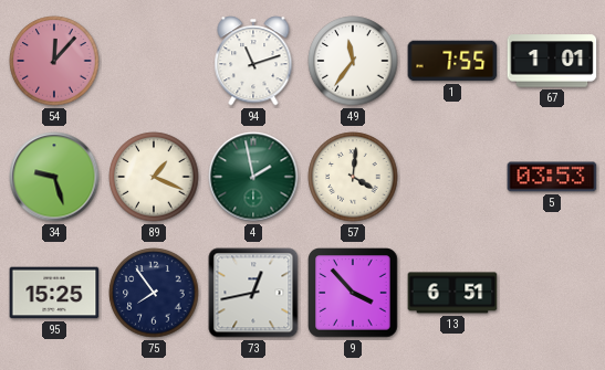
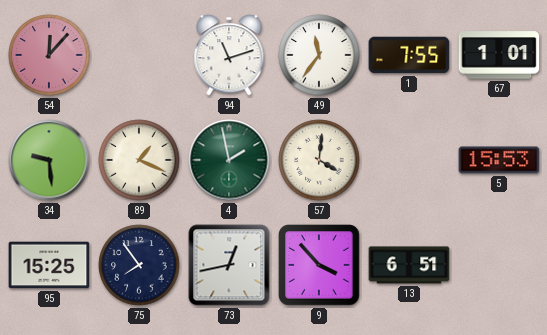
34: 9:27 -> 9:29 (49, 160)
5: 03:53 -> 15:53 (499, 160)
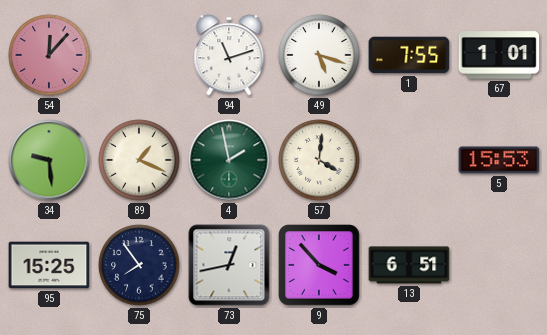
49: 11:36 -> 5:18 (319, 55)
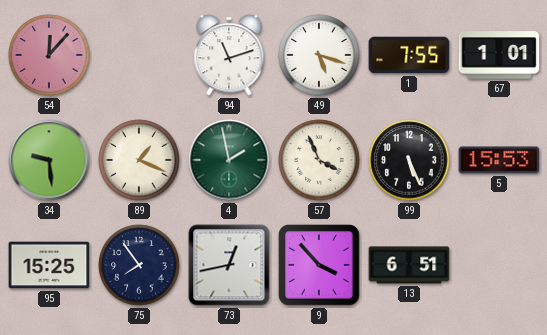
57: 4:01 -> 3:56 (319, 160)
99: none -> 5:26 (409, 160)
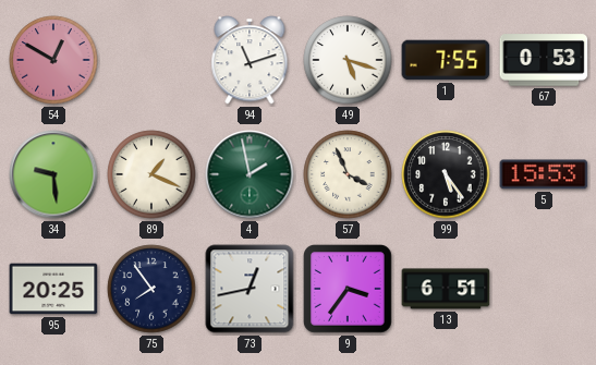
54: 12:07 -> 12:50 (53, 60)
67: 1:01 -> 0:53 (544, 60)
99: 5:26 -> 5:24 (446, 174)
95: 15:25 -> 20:25 (53, 289)
9: 3:53 -> 3:36 (349, 290)
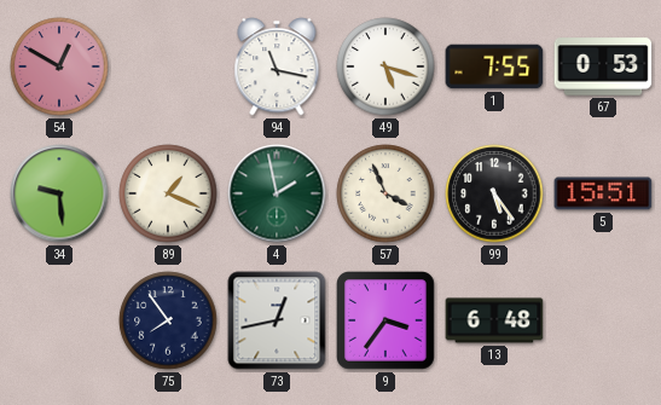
94: 11:12 -> 11:17 (277, 66)
5: 15:53 -> 15:51 (603, 193)
95: 20:25 -> none (53, 289)
13: 6:51 -> 6:48 (494, 320)
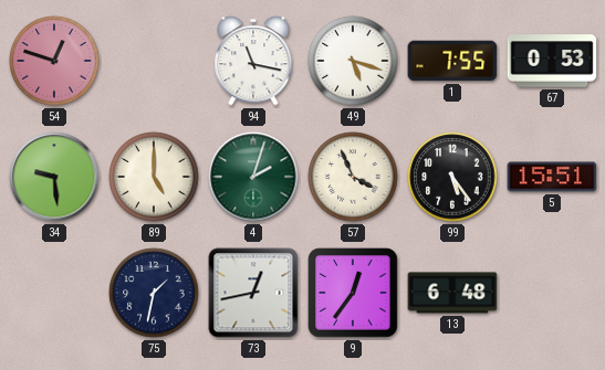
54: 12:50 -> 12:48 (54, 61)
89: 1:19 -> 5:00 (154, 177)
4: 1:58 -> 2:03 (253, 177)
75: 7:54 -> 1:32 (154, 293)
9: 3:36 -> 12:36 (354, 294)
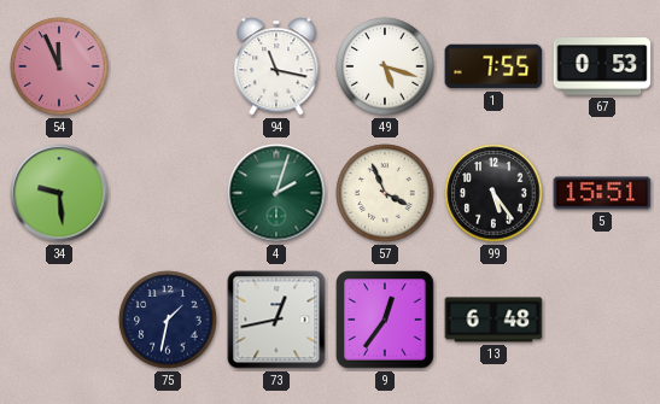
54: 12:48 -> 11:56 (59, 66)
89: 5:00 -> none (154, 177)
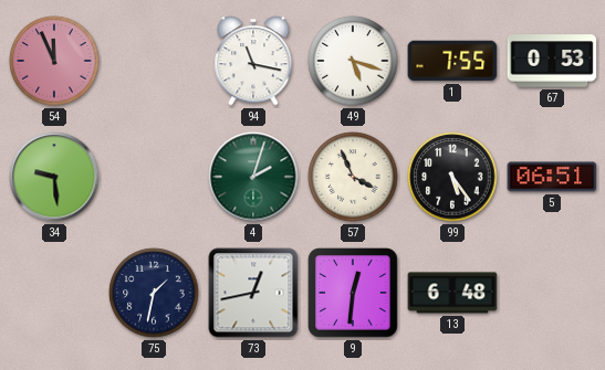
5: 15:51 -> 06:51 (552, 177)
9: 12:36 -> 12:31 (354, 294)
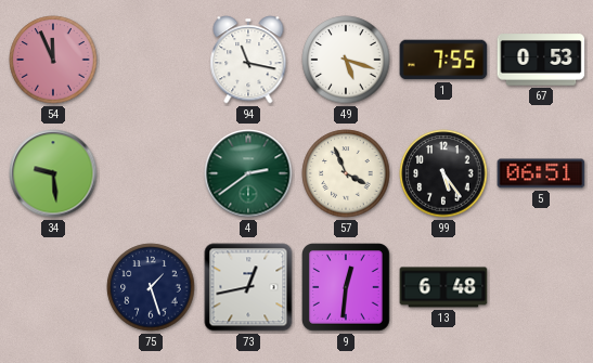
4: 2:03 -> 2:39 (248, 173)
75: 1:32 -> 1:27 (151, 287)
